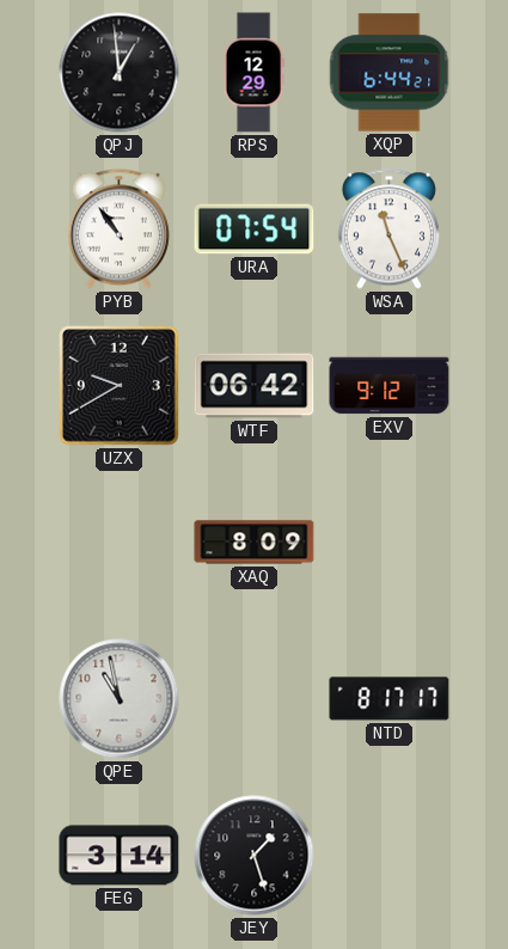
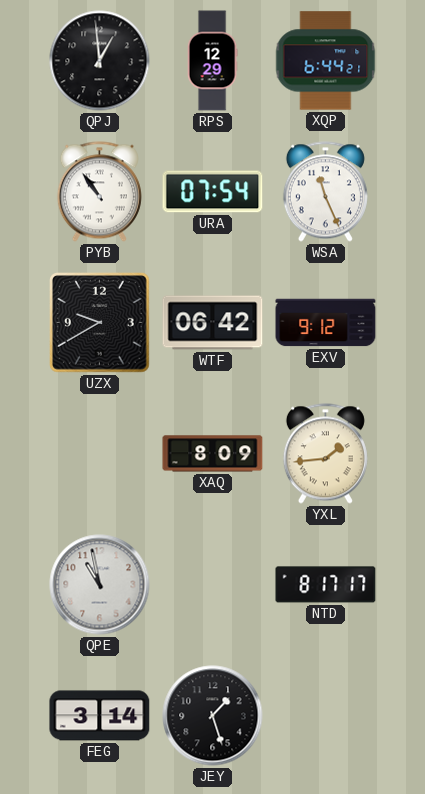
YXL: none -> 1:44 (325, 454)
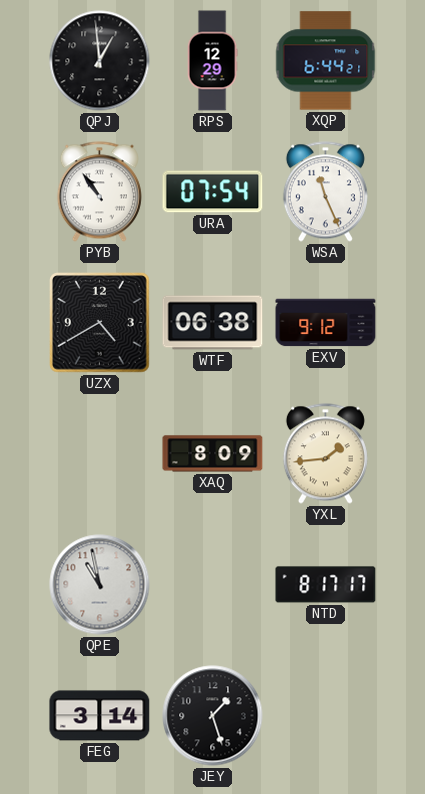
UZX: 9:40 -> 4:40 (100, 323)
WTF: 06:42 -> 06:38 (213, 323)
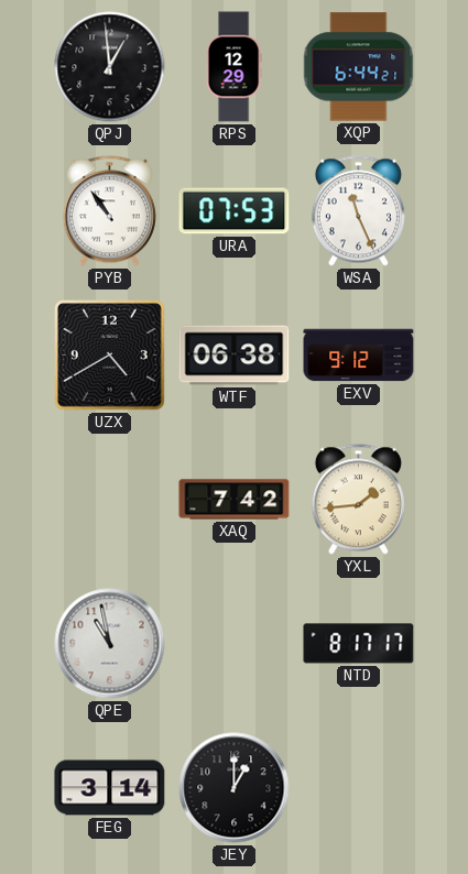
URA: 07:54 -> 07:53 (235, 211)
XAQ: 8:09 -> 7:42 (235, 500)
JEY: 1:27 -> 1:00 (235, 788)
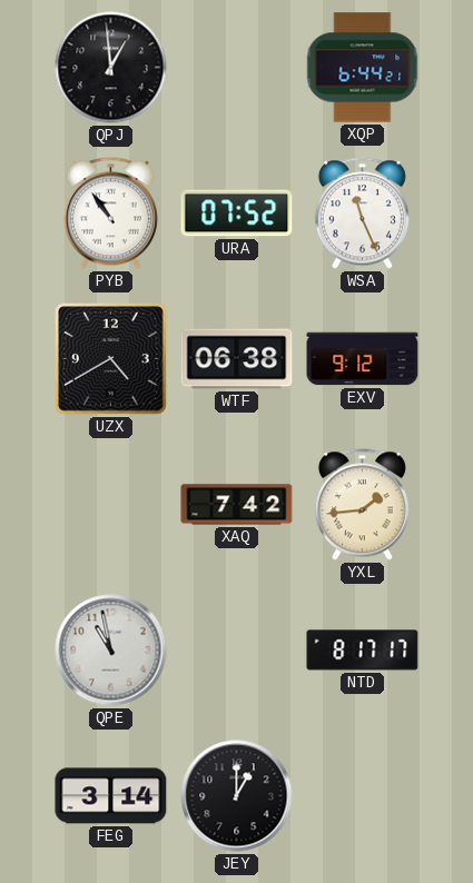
RPS: 12:29 -> none (233, 67)
URA: 07:53 -> 07:52 (237, 214)
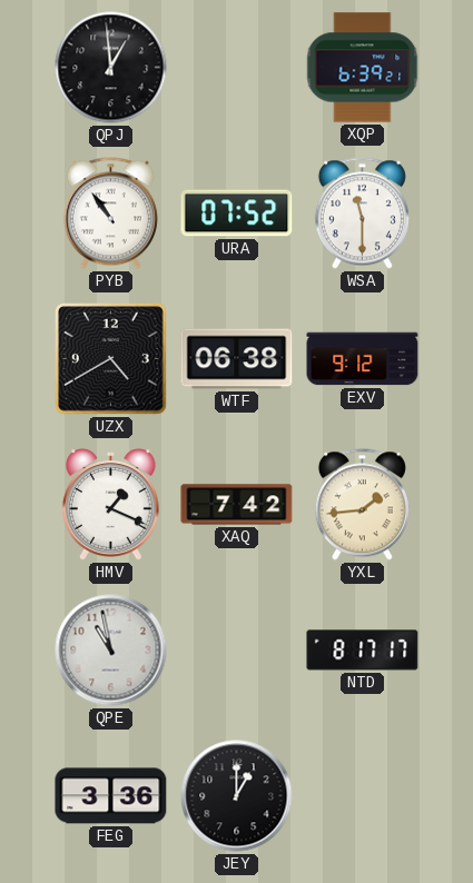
XQP: 6:44 -> 6:39 (363, 68)
WSA: 11:26 -> 11:30 (362, 214)
HMV: none -> 1:19 (110, 505)
FEG: 3:14 -> 3:36 (111, 796)
